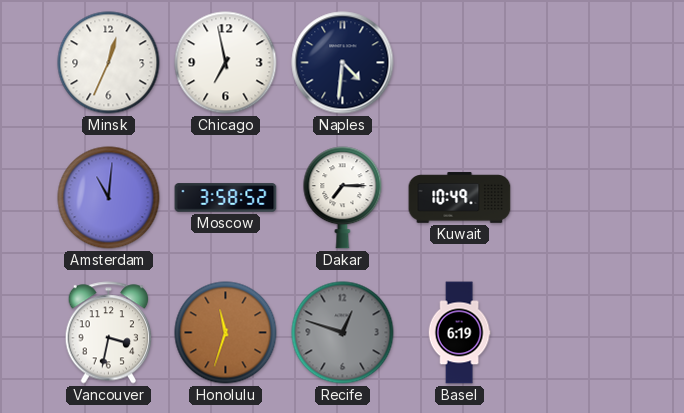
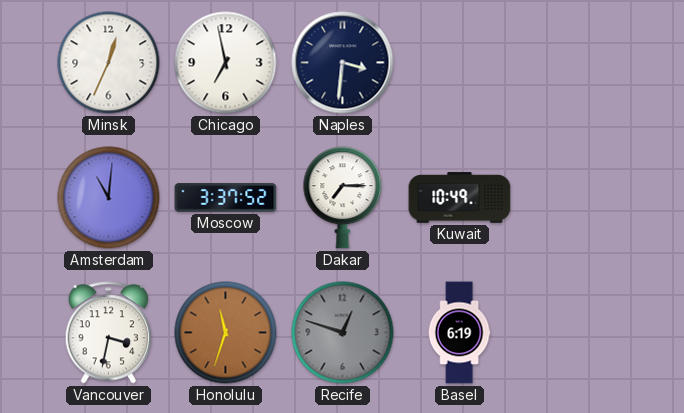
Naples: 4:31 -> 3:31 (343, 63)
Moscow: 3:58 -> 3:37 (226, 198)
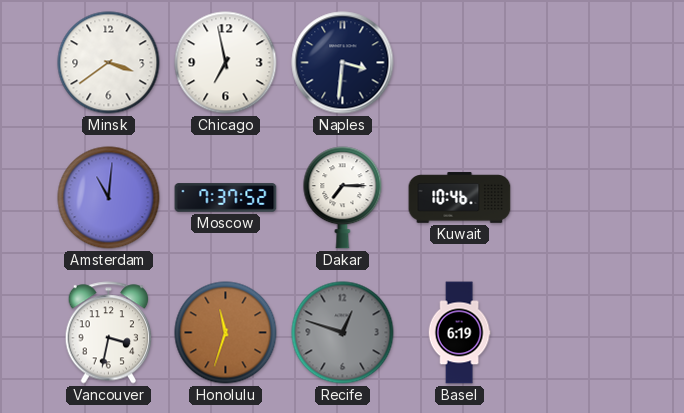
Minsk: 12:34 -> 3:39 (109, 63)
Moscow: 3:37 -> 7:37 (226, 198)
Kuwait: 10:49 -> 10:46 (460, 198)
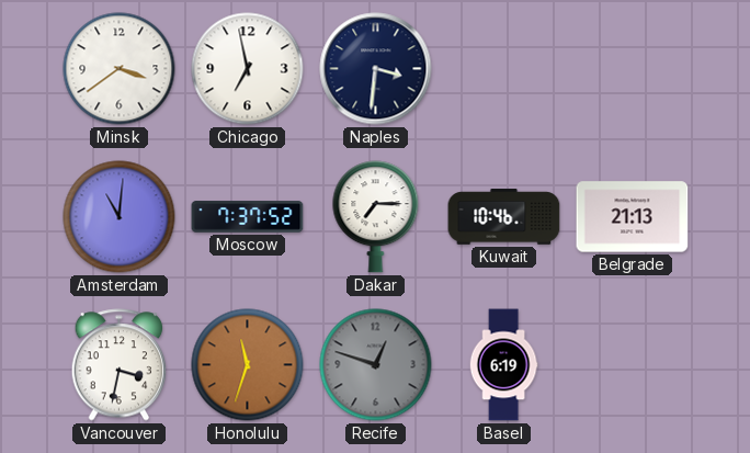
Belgrade: none -> 21:13 (633, 217)
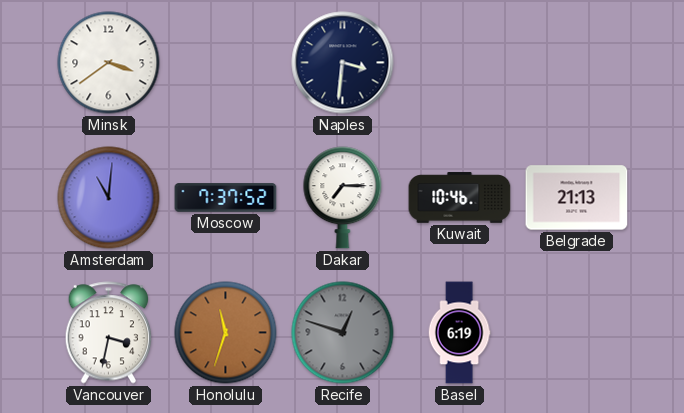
Chicago: 6:58 -> none (248, 69)
